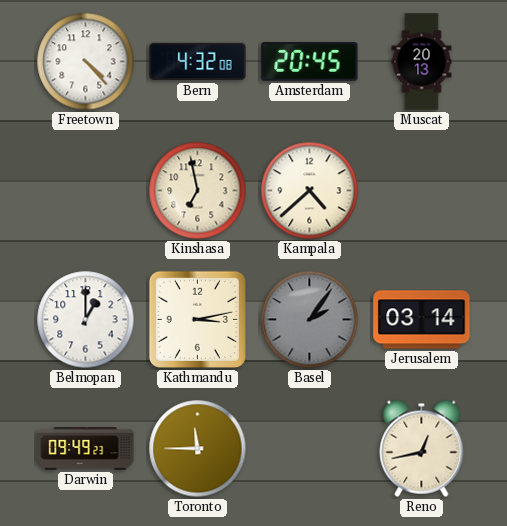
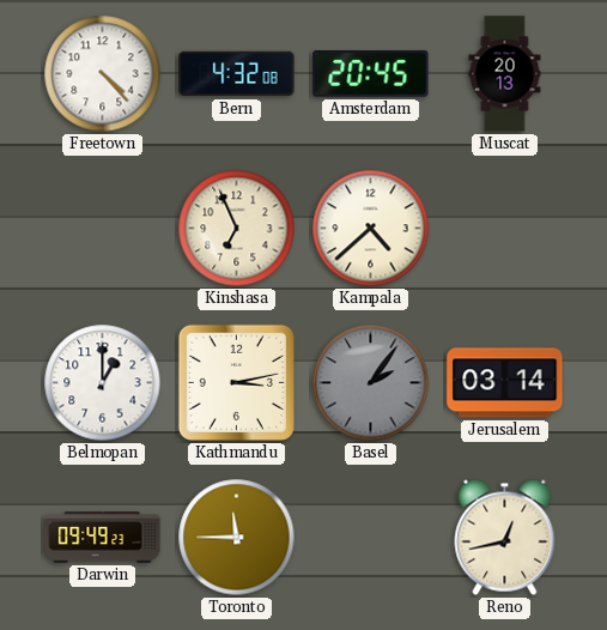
Kinshasa: 6:58 -> 6:56 (237, 229)
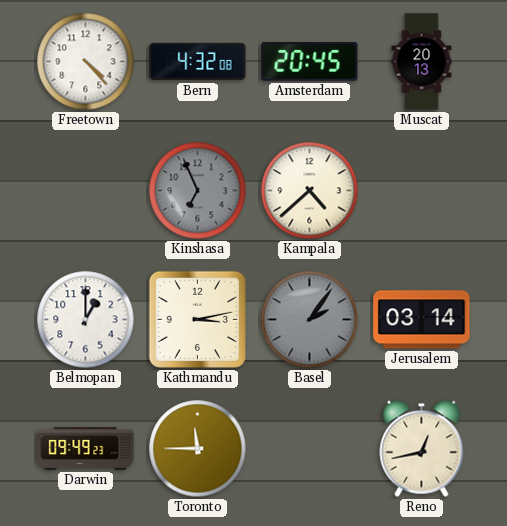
Kinshasa dial: cream -> grey (198, 191)
